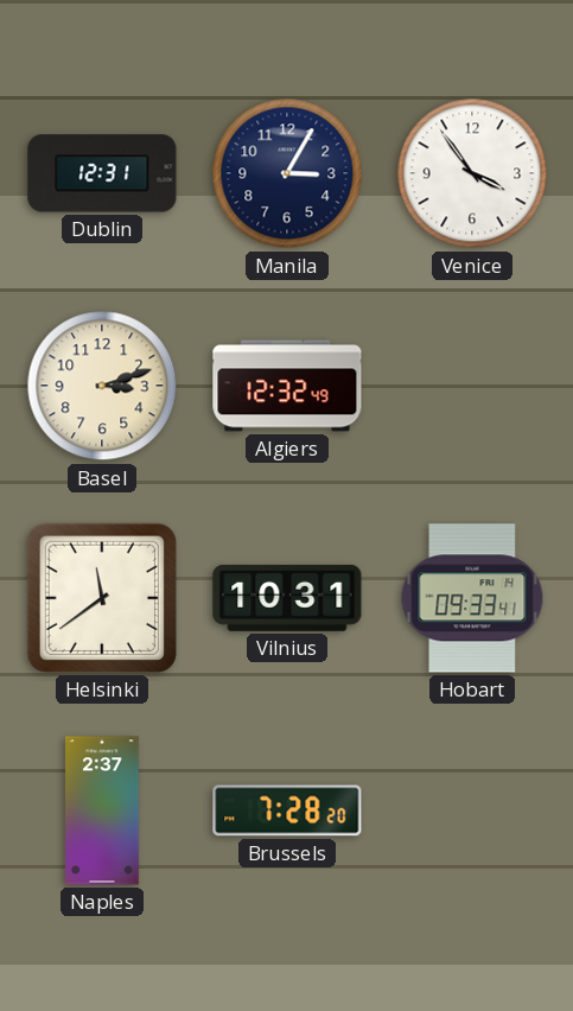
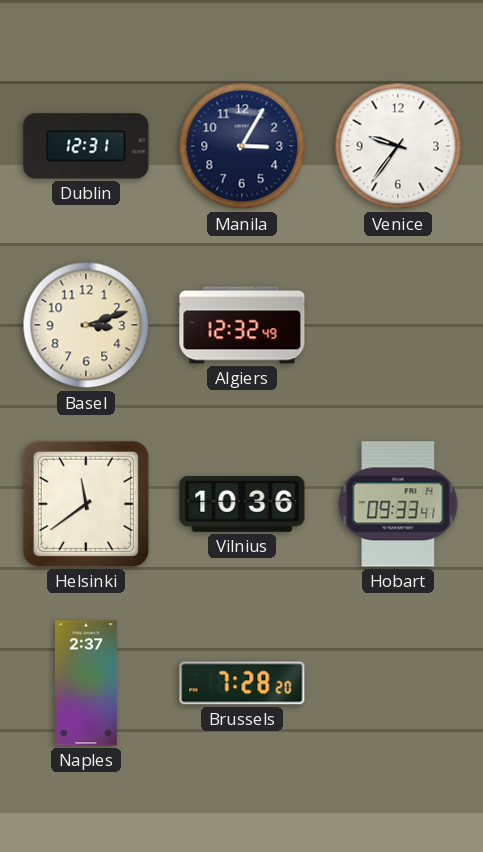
Venice: 3:54 -> 9:36 (398, 146)
Vilnius: 10:31 -> 10:36 (242, 504)
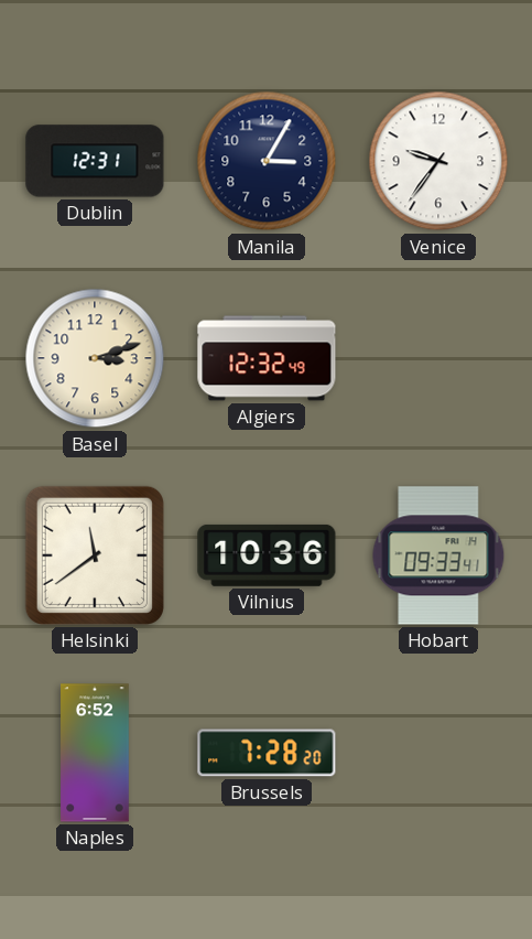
Naples: 2:37 -> 6:52 (95, 753)
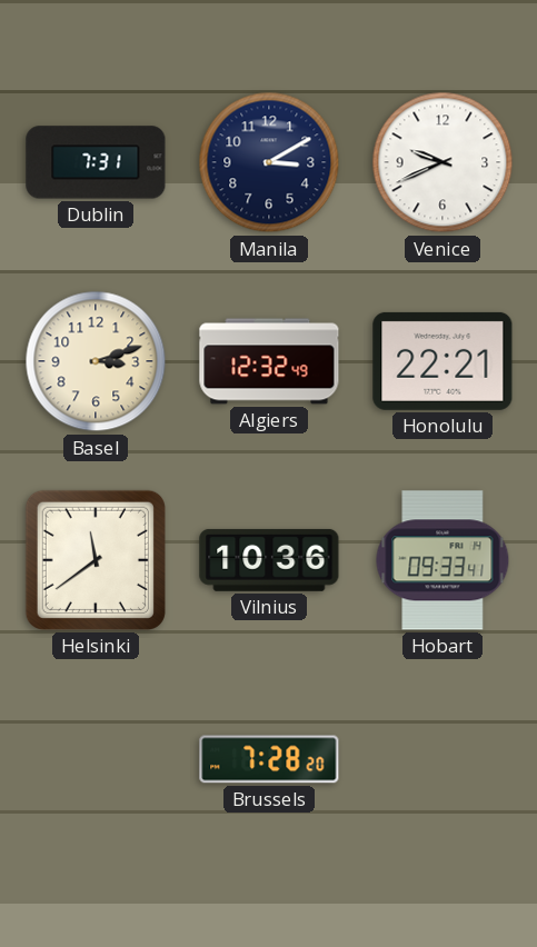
Dublin: 12:31 -> 7:31 (96, 162)
Manila: 3:05 -> 3:10 (269, 162)
Venice: 9:36 -> 9:41 (442, 162)
Honolulu: none -> 22:21 (442, 361)
Naples: 6:52 -> none (95, 753)
